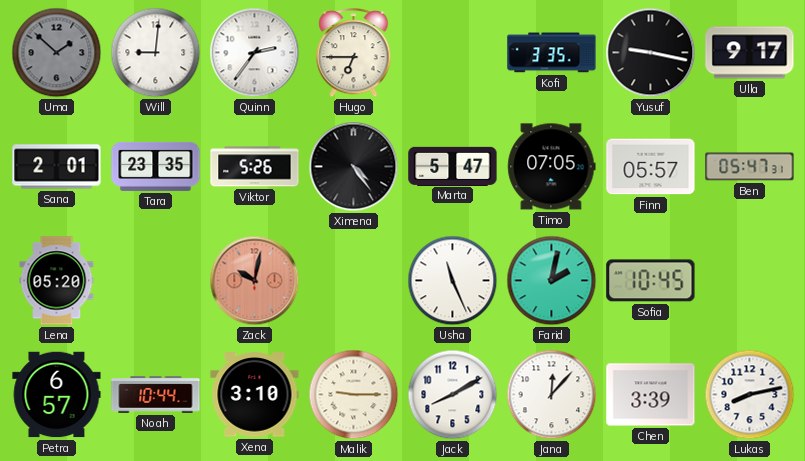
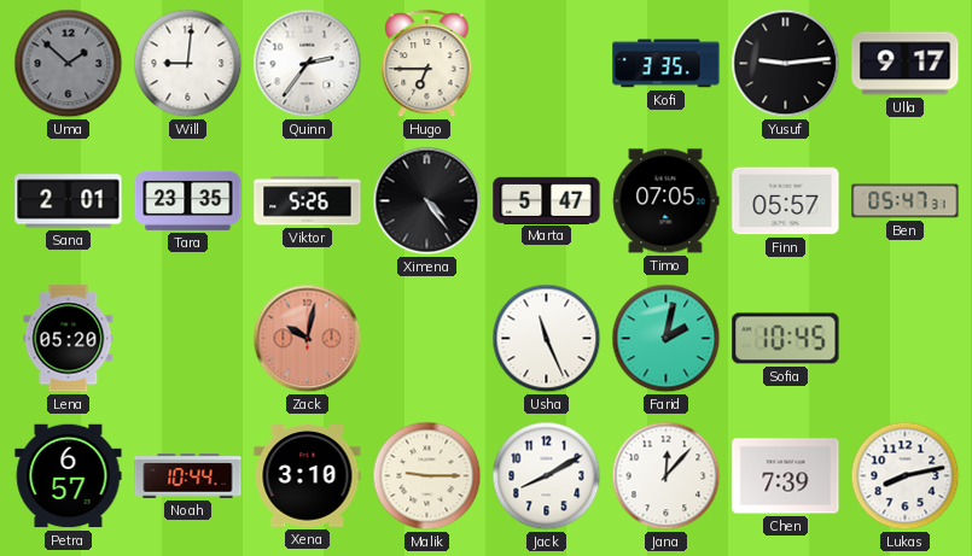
Yusuf: 9:17 -> 9:14 (786, 64)
Chen: 3:39 -> 7:39 (786, 476)
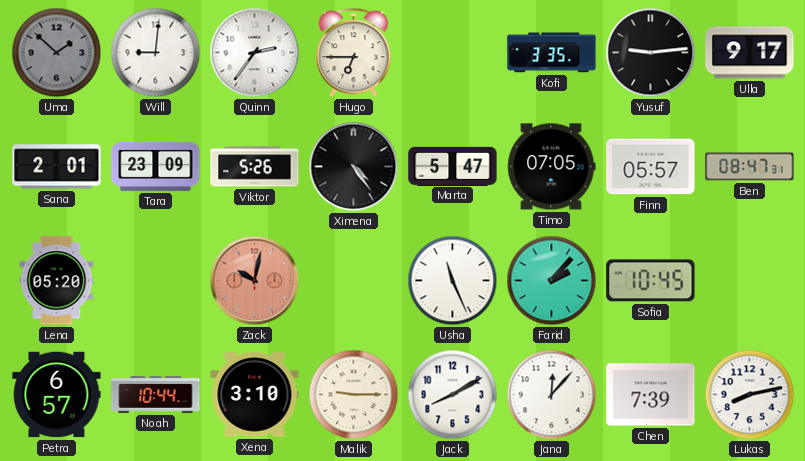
Tara: 23:35 -> 23:09 (156, 166)
Ben: 05:47 -> 08:47 (750, 167)
Farid: 2:02 -> 2:07 (552, 281)
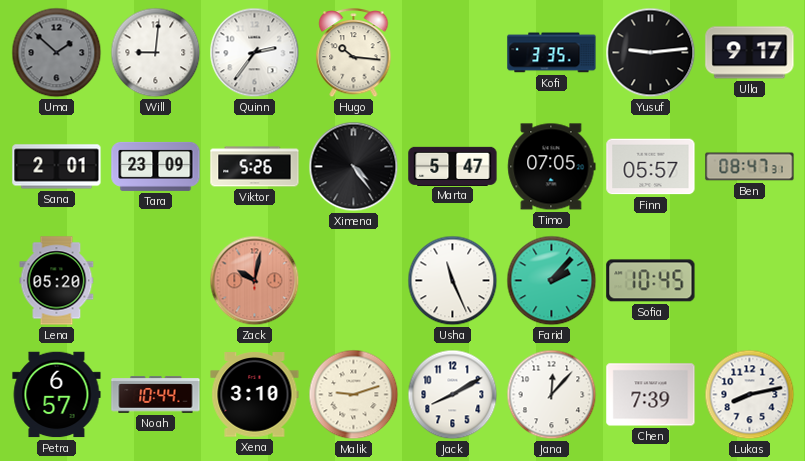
Hugo: 6:45 -> 10:16 (354, 54)
Malik: 9:15 -> 9:12 (354, 395)
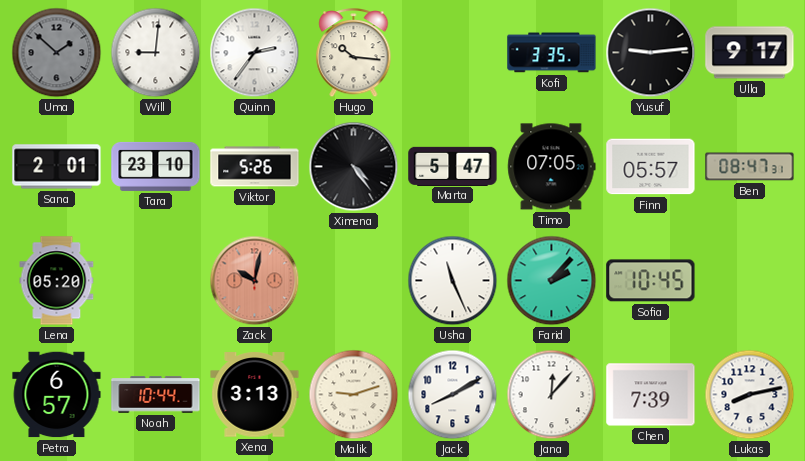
Tara: 23:09 -> 23:10 (156, 166)
Xena: 3:10 -> 3:13 (255, 395)
